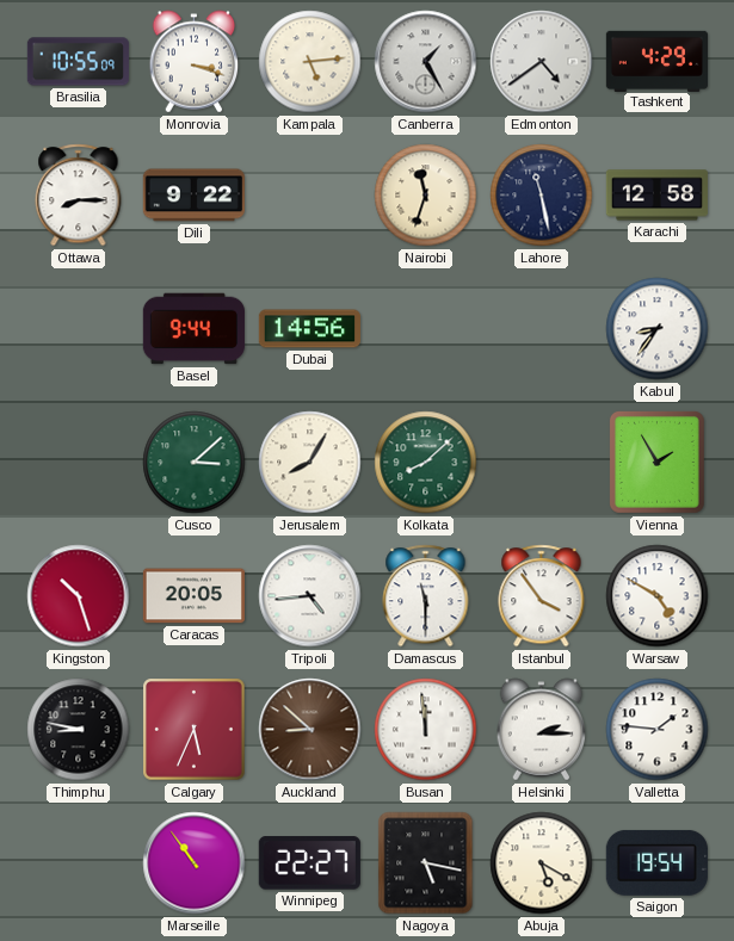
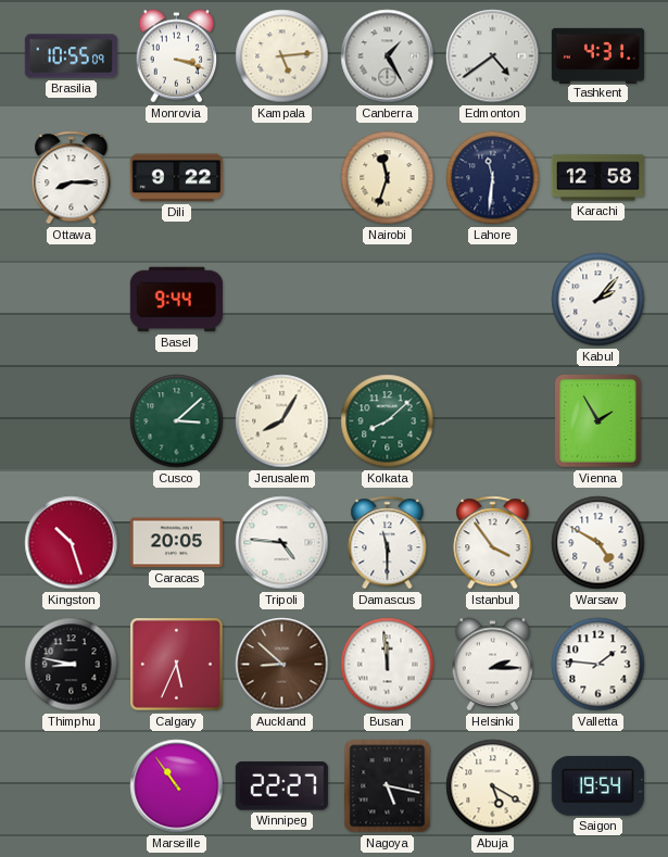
Tashkent: 4:29 -> 4:31 (597, 55)
Lahore: 11:28 -> 11:31 (493, 178)
Dubai: 14:56 -> none (309, 329)
Kabul: 8:36 -> 2:07 (598, 300)
Tripoli: 4:44 -> 4:46 (282, 543)
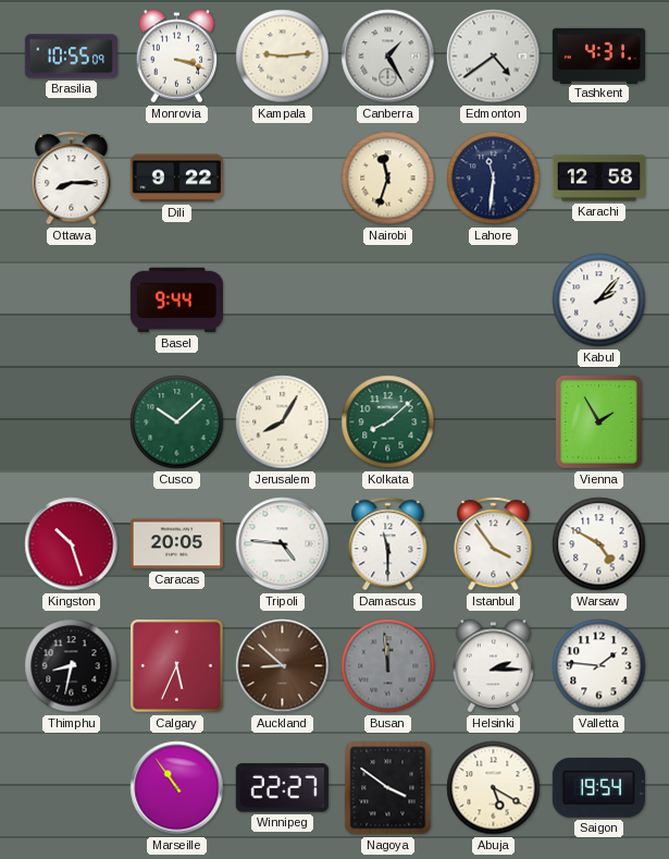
Kampala: 5:14 -> 9:14 (283, 57)
Cusco: 3:08 -> 10:08 (177, 422)
Thimphu: 8:47 -> 8:32 (72, 666)
Busan dial: white -> grey (388, 666)
Nagoya: 5:17 -> 3:51 (388, 788)
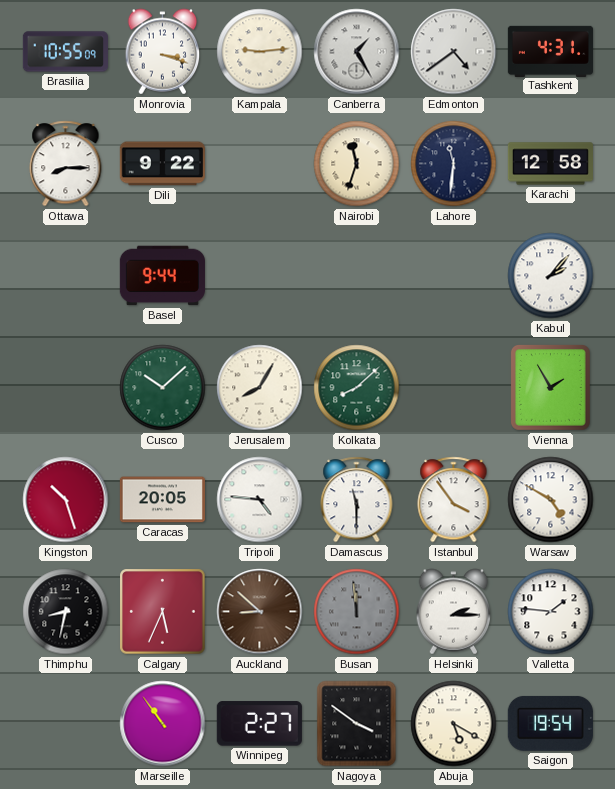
Winnipeg: 22:27 -> 2:27 (259, 724)
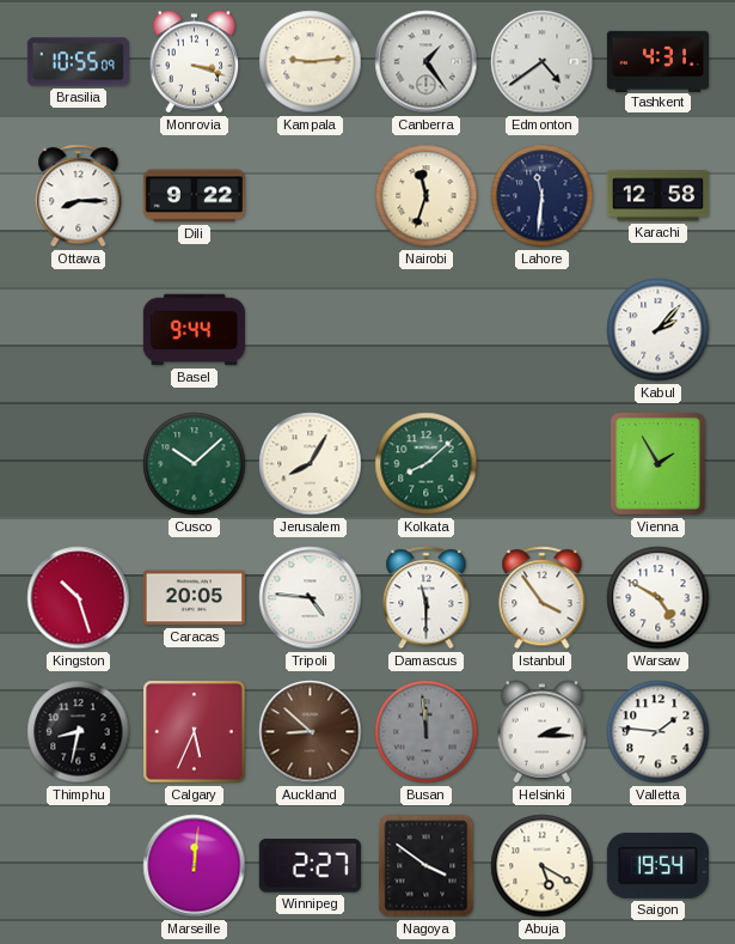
Canberra: 1:25 -> 1:24 (427, 62)
Marseille: 10:54 -> 12:01 (195, 866)
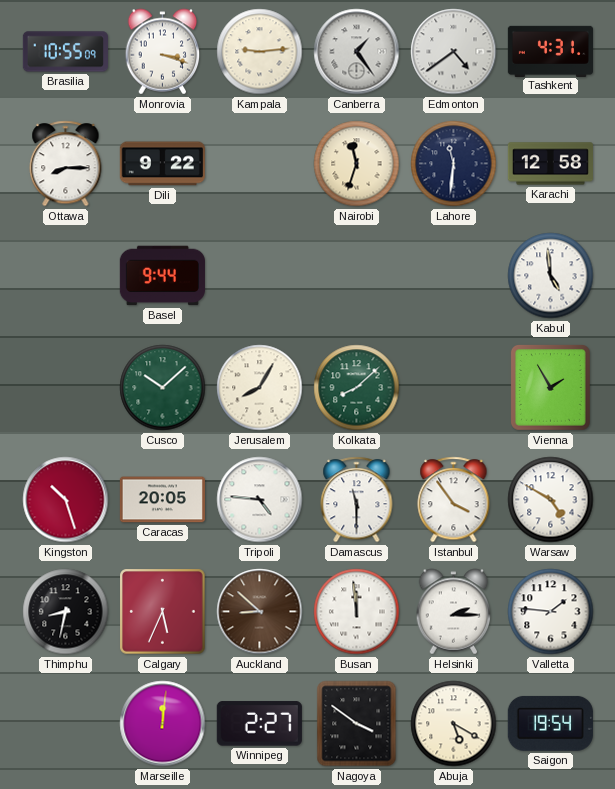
Kabul: 2:07 -> 4:59 (551, 276)
Busan dial: grey -> white (357, 612)
